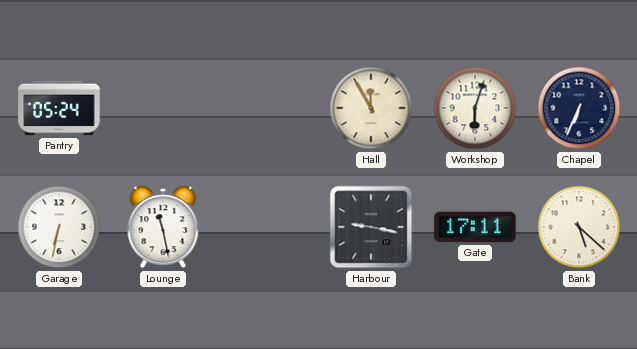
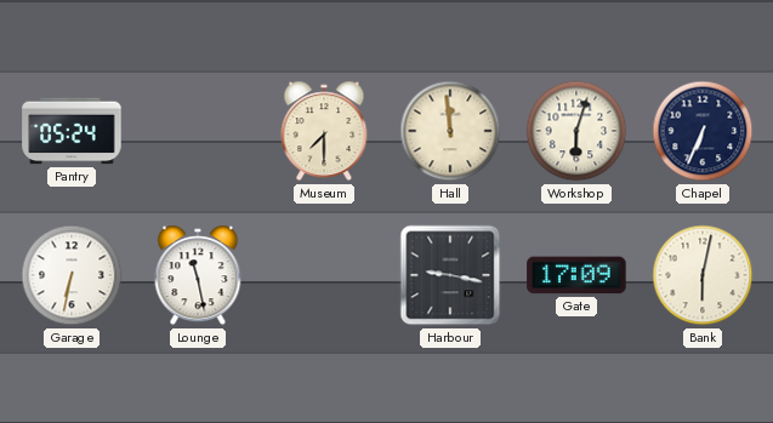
Museum: none -> 7:30 (324, 131)
Hall: 11:55 -> 11:59 (450, 131)
Gate: 17:11 -> 17:09 (576, 275)
Bank: 5:22 -> 6:02 (703, 275)
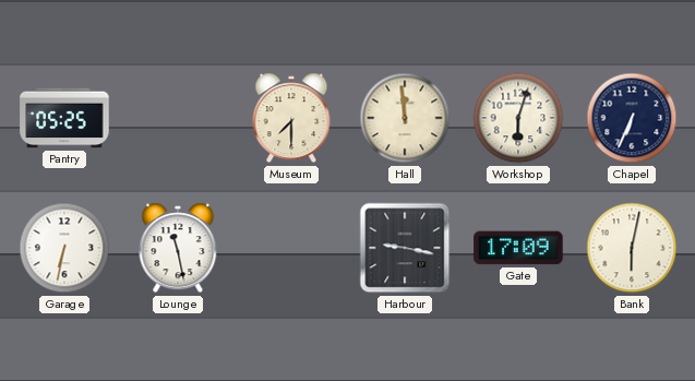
Pantry: 05:24 -> 05:25 (64, 118)
